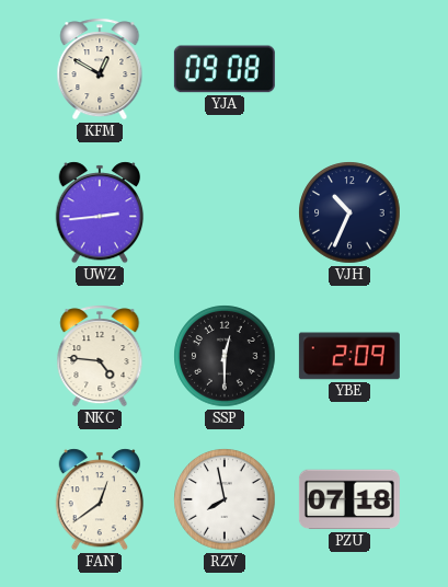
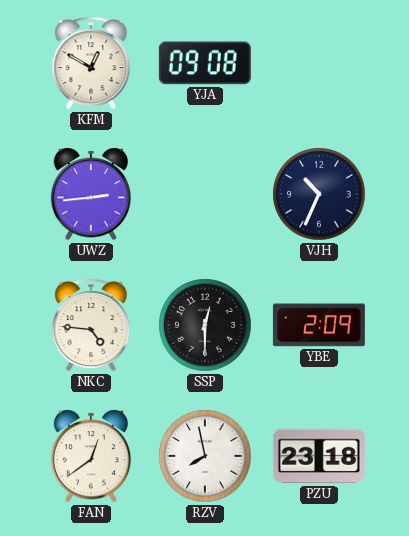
PZU: 07:18 -> 23:18 (319, 456)
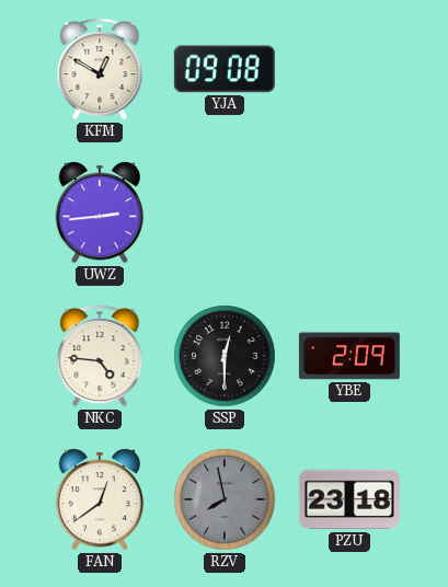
VJH: 10:34 -> none (319, 194)
RZV dial: white -> grey (225, 499)
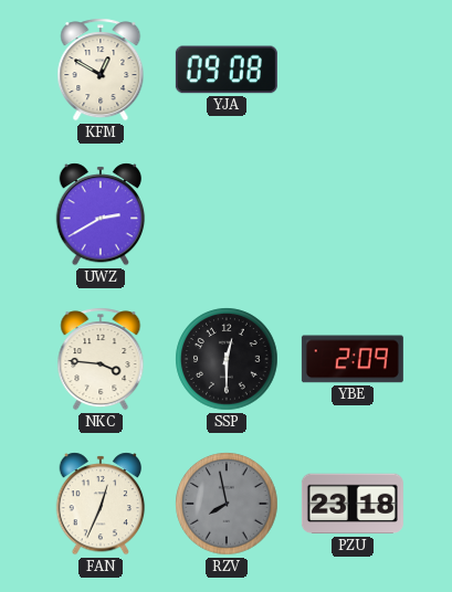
UWZ: 2:44 -> 2:40 (101, 214)
NKC: 4:46 -> 3:46 (101, 359)
FAN: 12:39 -> 12:34 (101, 504)
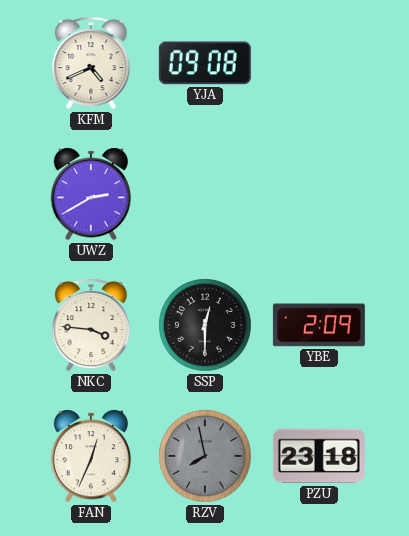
KFM: 12:50 -> 4:41 (91, 63)
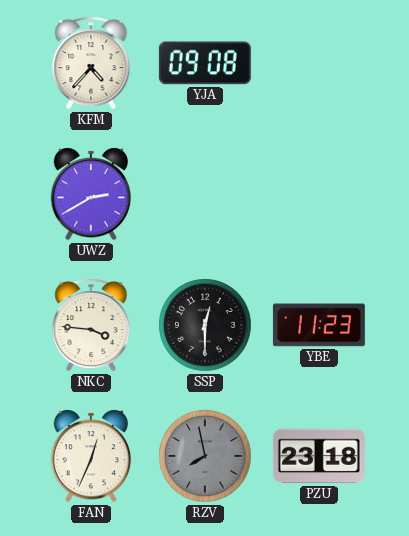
KFM: 4:41 -> 4:37 (91, 63)
YBE: 2:09 -> 11:23 (319, 325)
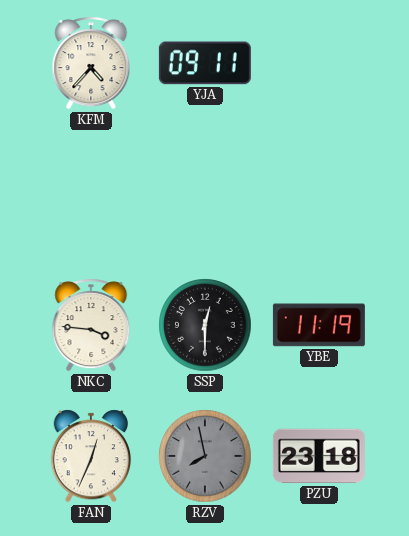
YJA: 09:08 -> 09:11 (205, 63)
UWZ: 2:40 -> none (91, 194)
YBE: 11:23 -> 11:19 (319, 325)
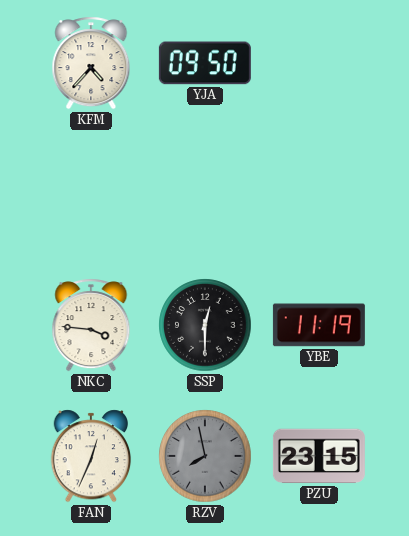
YJA: 09:11 -> 09:50 (205, 63)
PZU: 23:18 -> 23:15 (319, 456)
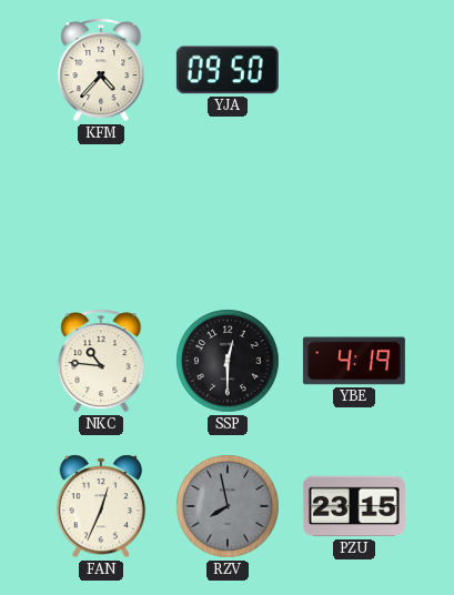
NKC: 3:46 -> 10:46 (101, 361)
YBE: 11:19 -> 4:19 (354, 361)
